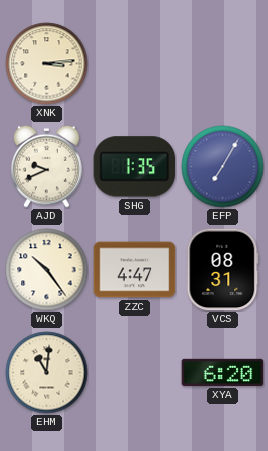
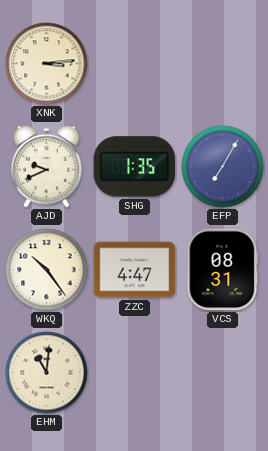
XYA: 6:20 -> none (223, 372)
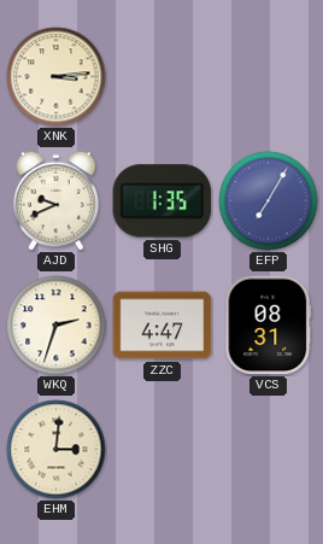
WKQ: 10:24 -> 2:33 (57, 326)
EHM: 11:01 -> 3:01 (57, 450)
